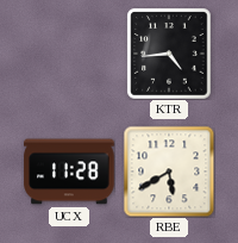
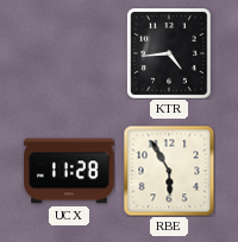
RBE: 5:40 -> 5:55 (169, 171)
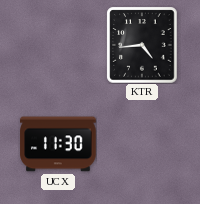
UCX: 11:28 -> 11:30 (58, 144)
RBE: 5:55 -> none (169, 171)
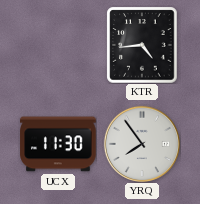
YRQ: none -> 7:54 (142, 144)
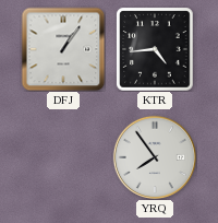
DFJ: none -> 1:06 (63, 49)
UCX: 11:30 -> none (58, 144)
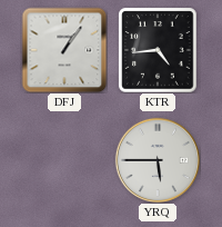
YRQ: 7:54 -> 5:45 (158, 160)
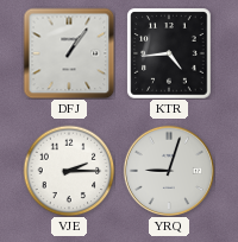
VJE: none -> 2:15 (69, 171)
YRQ: 5:45 -> 9:03 (169, 171)
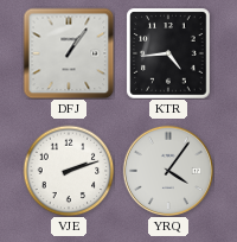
VJE: 2:15 -> 2:12 (69, 171)
YRQ: 9:03 -> 4:06 (168, 171)
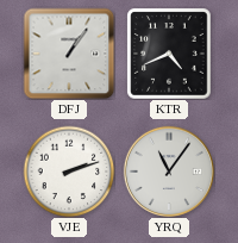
KTR: 4:44 -> 4:41 (169, 54)
YRQ: 4:06 -> 11:06 (169, 172)
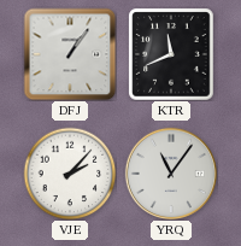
KTR: 4:41 -> 11:41 (171, 54)
VJE: 2:12 -> 2:07 (70, 174)
